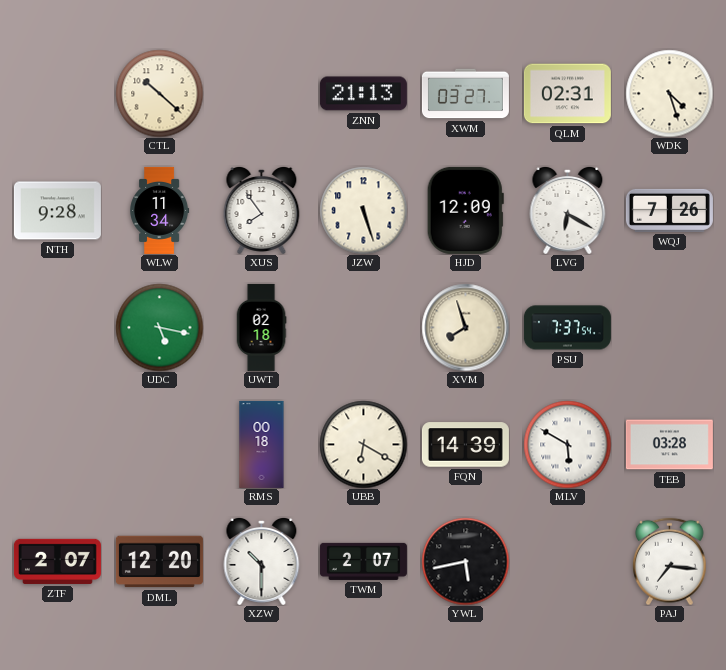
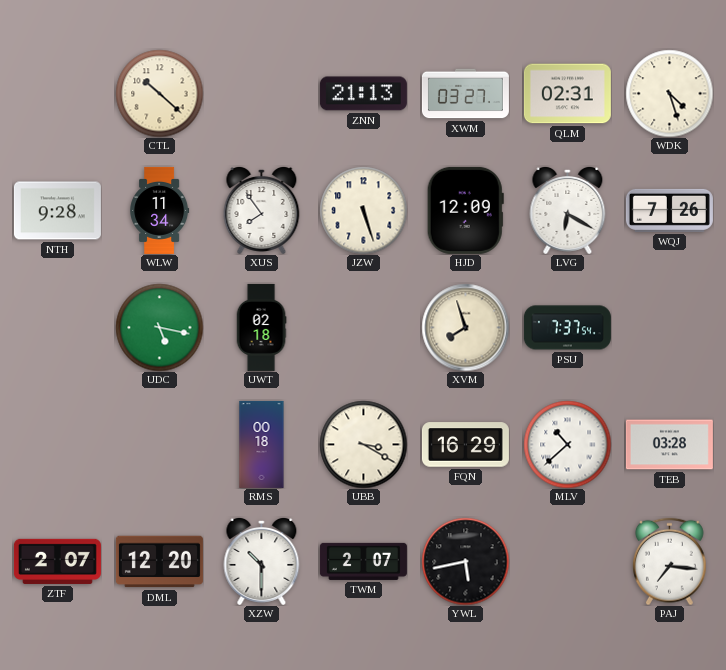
UBB: 6:20 -> 3:20 (363, 444)
FQN: 14:39 -> 16:29 (465, 445)
MLV: 5:50 -> 10:38 (567, 444)
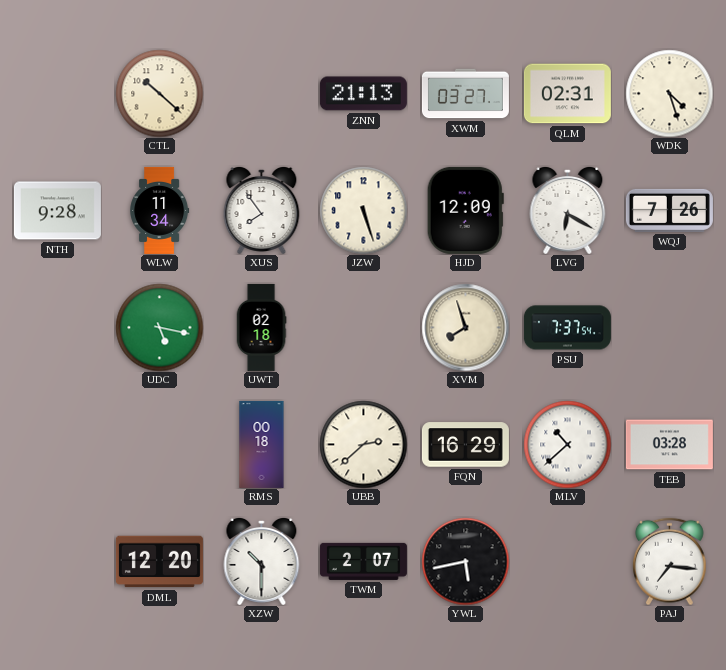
UBB: 3:20 -> 2:38 (363, 444)
ZTF: 2:07 -> none (57, 561)
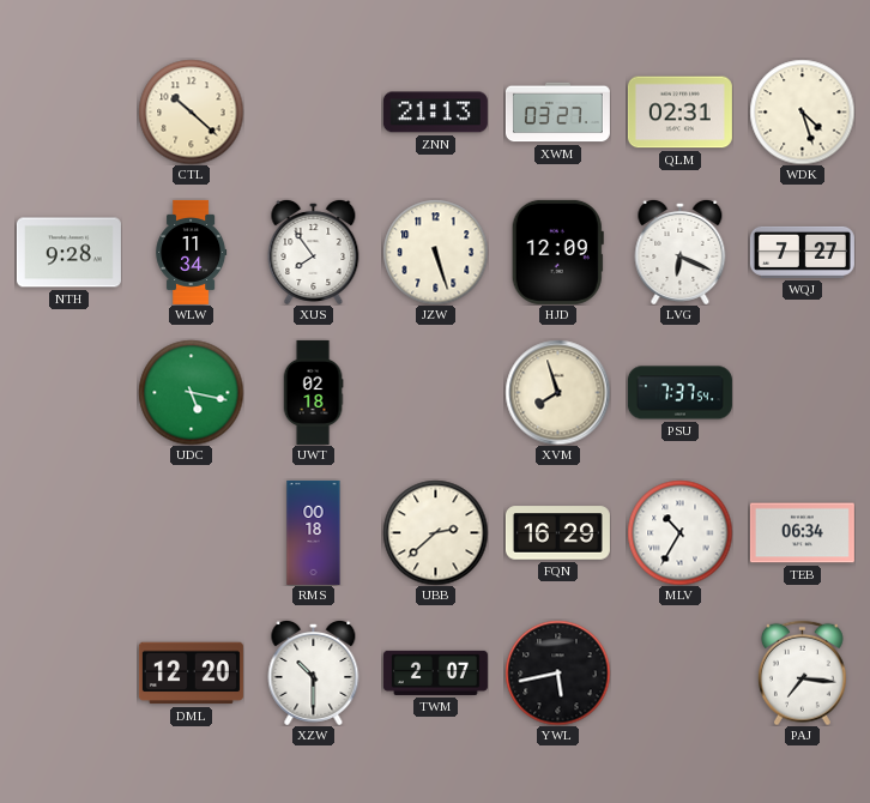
LVG: 6:20 -> 6:19 (681, 252)
WQJ: 7:26 -> 7:27 (802, 252)
MLV: 10:38 -> 10:35 (679, 532)
TEB: 03:28 -> 06:34 (802, 533)
